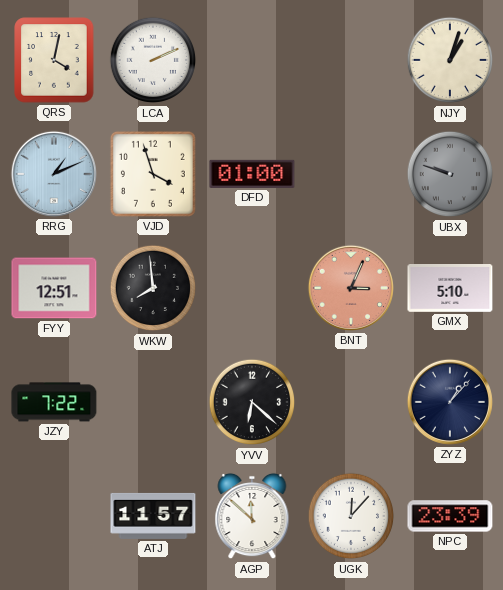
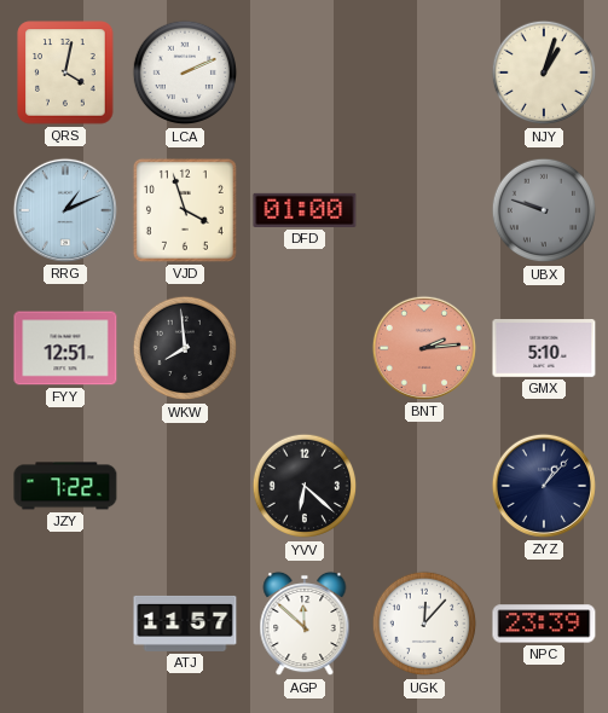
BNT: 3:04 -> 2:14 (424, 348)
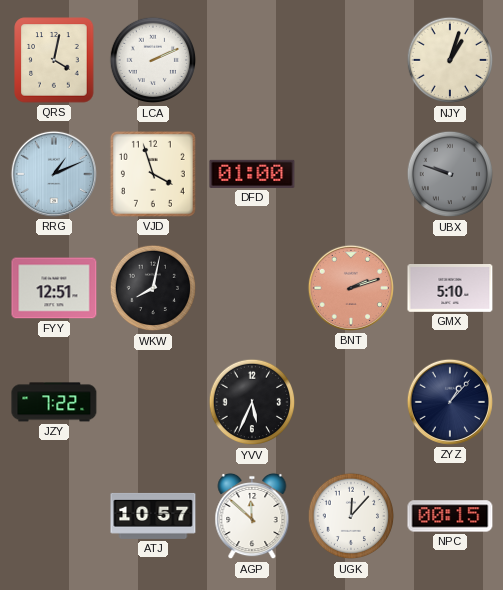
WKW: 7:59 -> 8:02 (153, 288)
BNT: 2:14 -> 2:12 (351, 288)
YVV: 6:22 -> 5:34 (252, 402)
ATJ: 11:57 -> 10:57 (153, 516)
NPC: 23:39 -> 00:15 (450, 516)
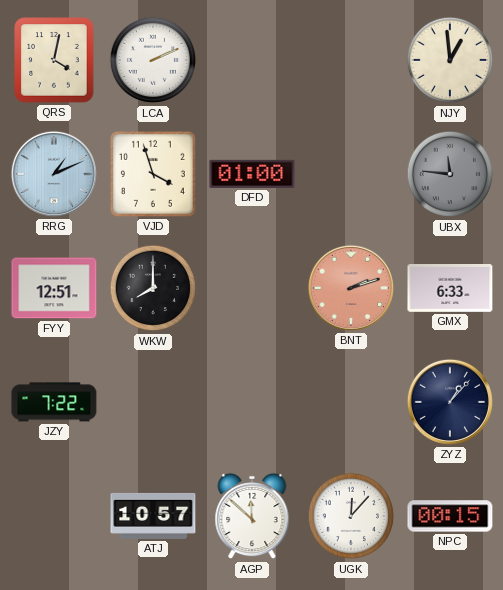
NJY: 1:03 -> 12:59 (450, 60)
UBX: 9:48 -> 11:46 (450, 174)
WKW: 8:02 -> 8:00 (153, 288)
GMX: 5:10 -> 6:33 (450, 289)
YVV: 5:34 -> none (252, 402)
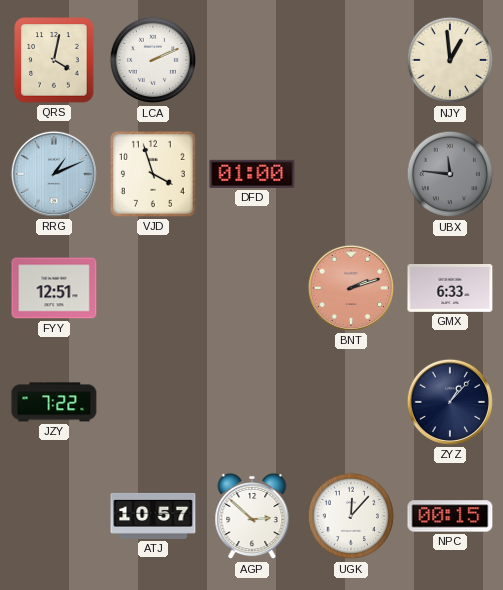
WKW: 8:00 -> none (153, 288)
AGP: 11:52 -> 2:52 (252, 516)
